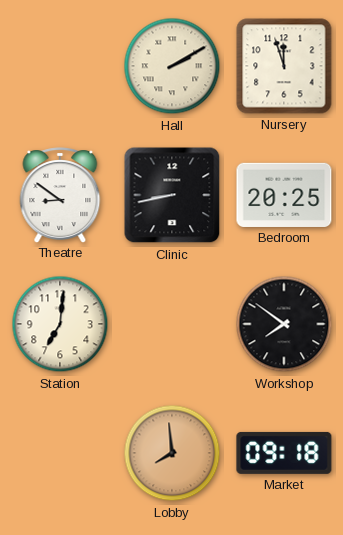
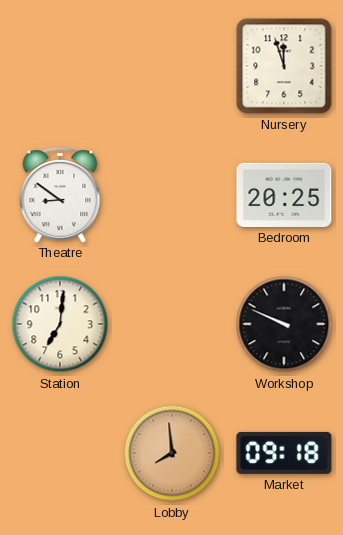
Hall: 2:10 -> none (172, 66)
Clinic: 8:43 -> none (172, 195)
Workshop: 7:51 -> 9:49 (284, 324)
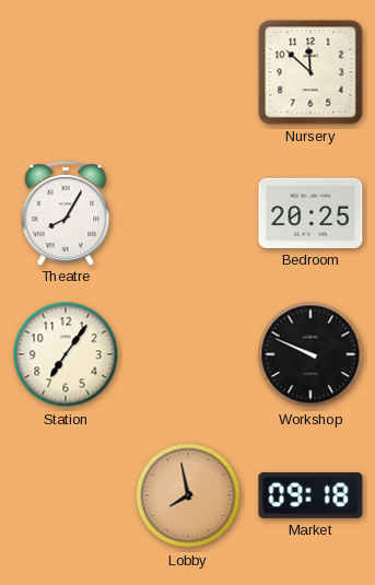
Nursery: 11:57 -> 11:52 (310, 72)
Theatre: 8:51 -> 8:05 (66, 213)
Station: 7:01 -> 7:06 (66, 354)
Lobby: 7:59 -> 7:58 (188, 495)
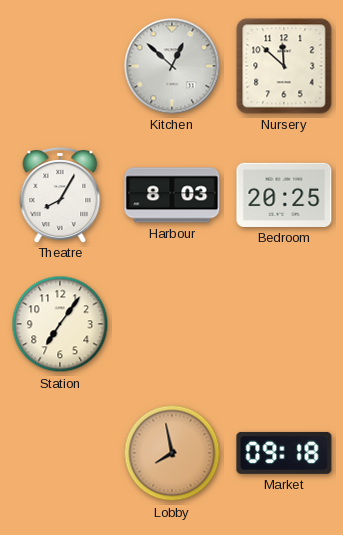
Kitchen: none -> 12:52 (172, 66)
Harbour: none -> 8:03 (172, 195)
Workshop: 9:49 -> none (310, 354)
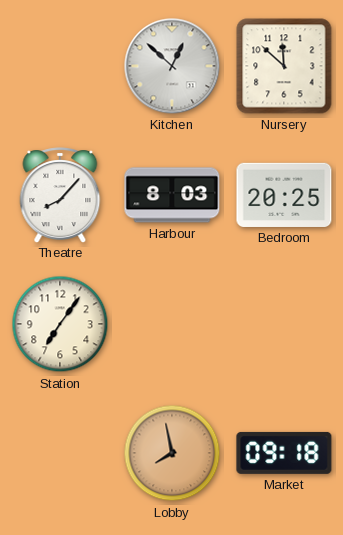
Theatre: 8:05 -> 8:07 (60, 195)
